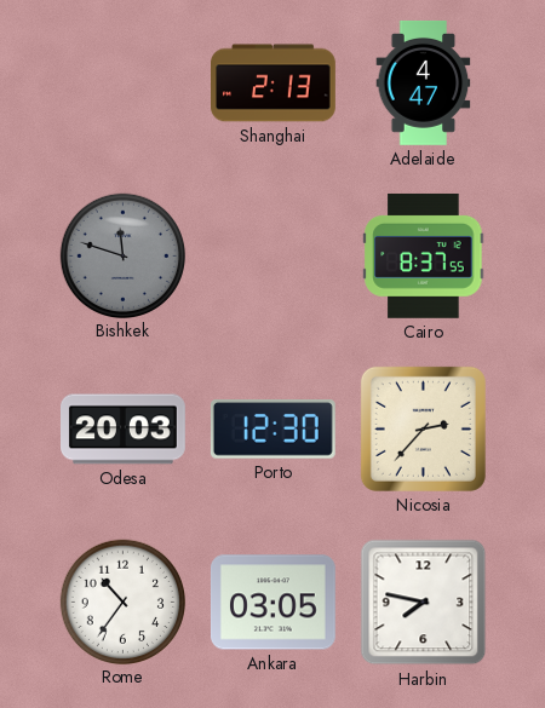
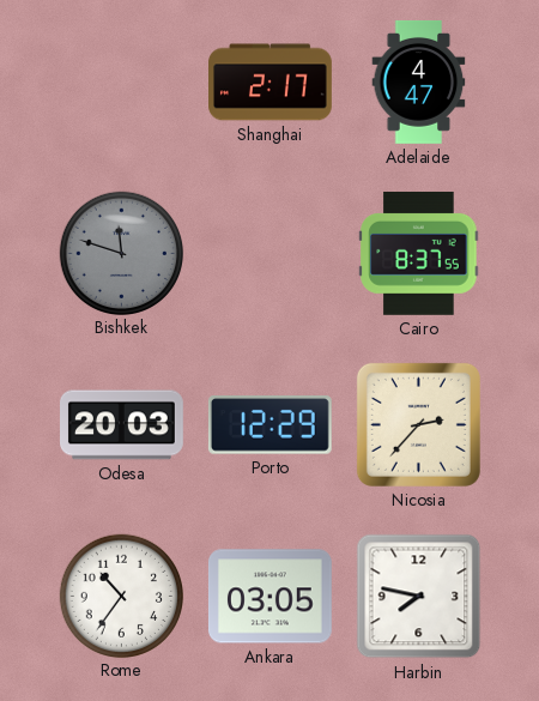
Shanghai: 2:13 -> 2:17 (271, 83)
Porto: 12:30 -> 12:29 (269, 425)
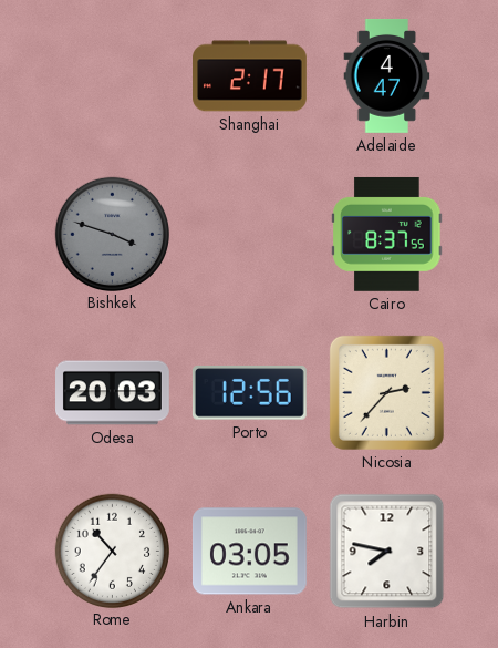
Bishkek: 11:48 -> 3:48 (112, 234)
Porto: 12:29 -> 12:56 (249, 393)
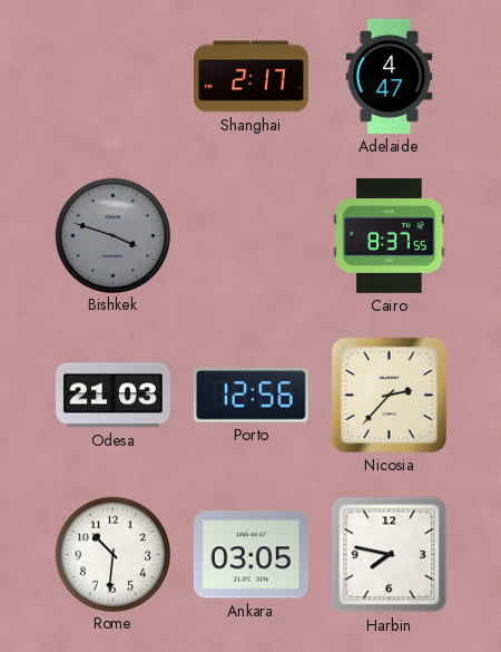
Odesa: 20:03 -> 21:03 (114, 396)
Rome: 10:36 -> 10:31 (112, 554)
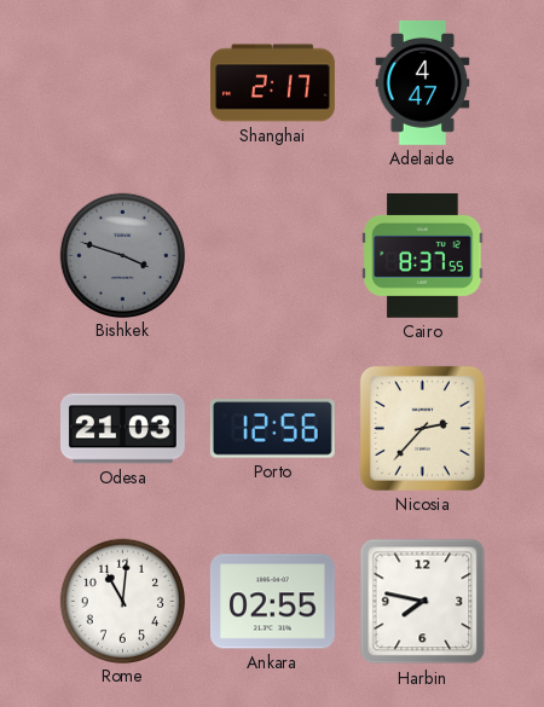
Rome: 10:31 -> 11:01 (122, 601)
Ankara: 03:05 -> 02:55 (272, 602)
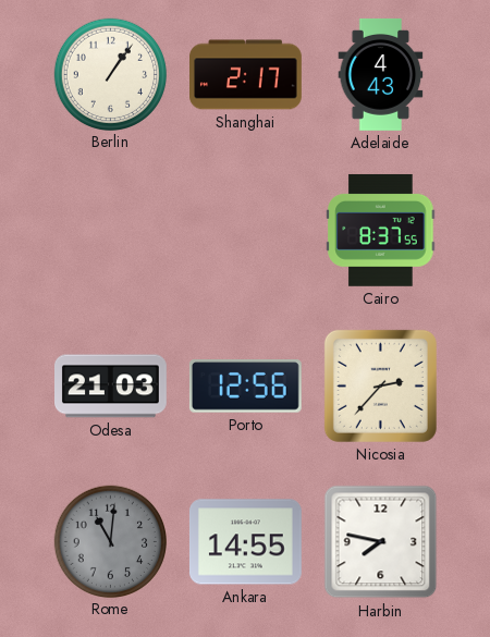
Berlin: none -> 1:06 (110, 74)
Adelaide: 4:47 -> 4:43 (381, 74)
Bishkek: 3:48 -> none (122, 255)
Rome dial: white -> grey (110, 541)
Ankara: 02:55 -> 14:55 (245, 542)
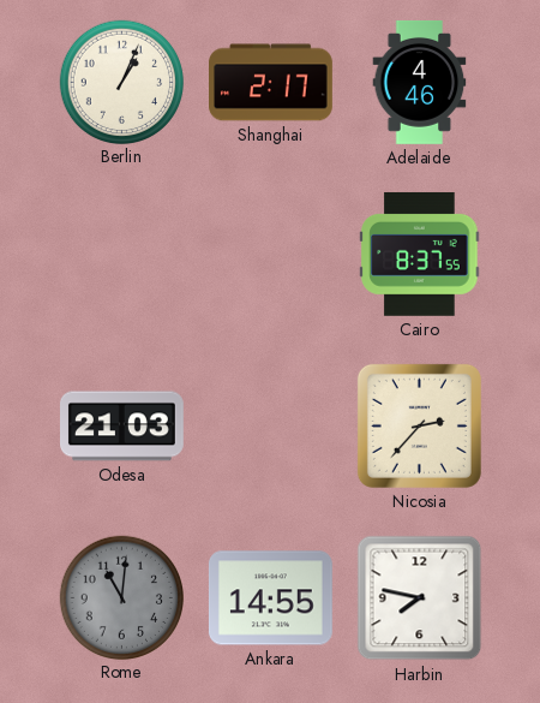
Berlin: 1:06 -> 1:04 (121, 82)
Adelaide: 4:43 -> 4:46 (420, 82)
Porto: 12:56 -> none (245, 387)
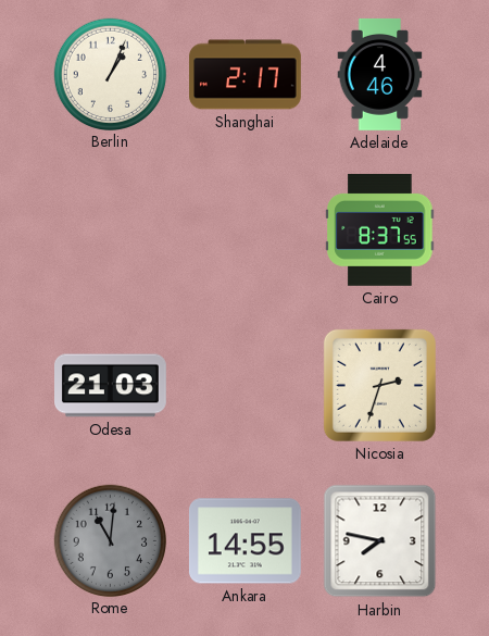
Nicosia: 2:37 -> 2:33 (379, 385)
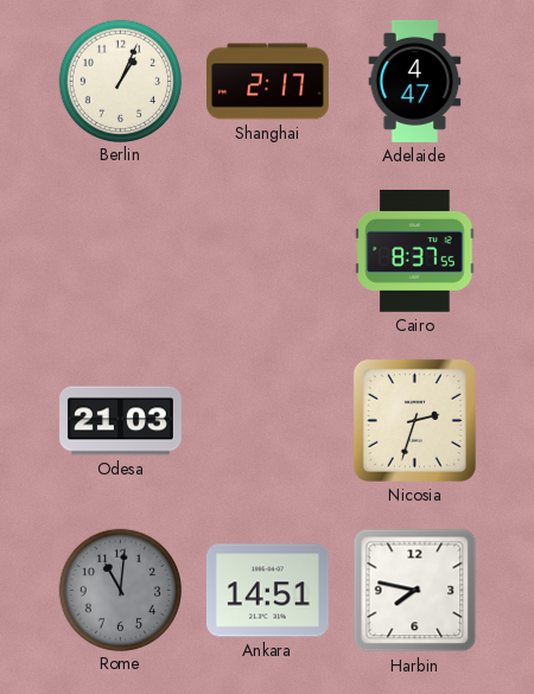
Adelaide: 4:46 -> 4:47 (415, 81)
Ankara: 14:55 -> 14:51 (267, 591)
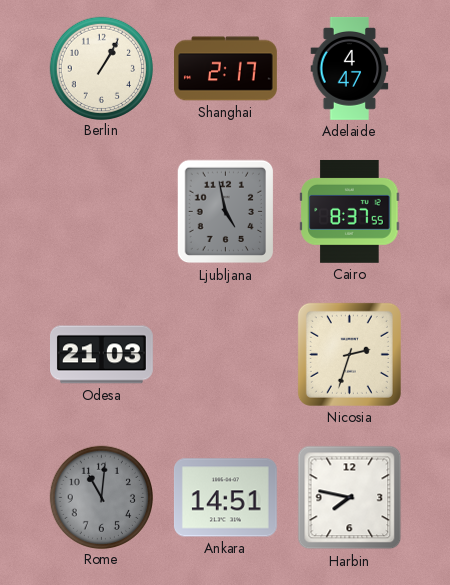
Berlin: 1:04 -> 1:05 (101, 68)
Ljubljana: none -> 4:58 (226, 212)
